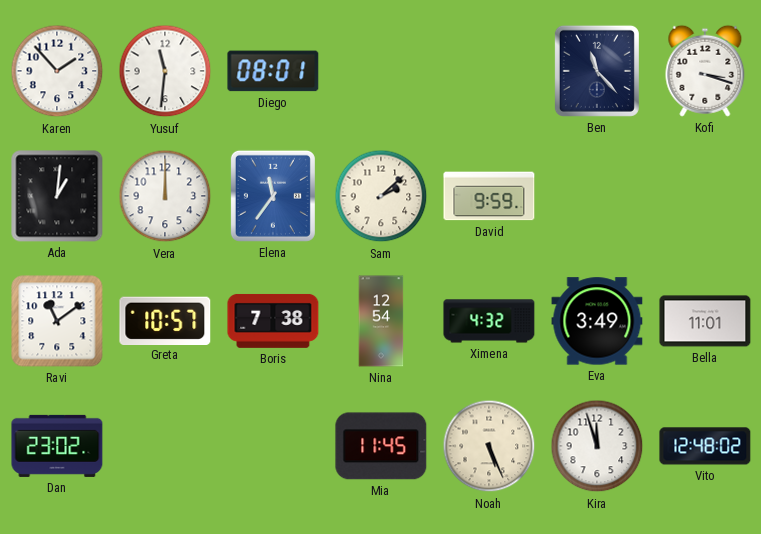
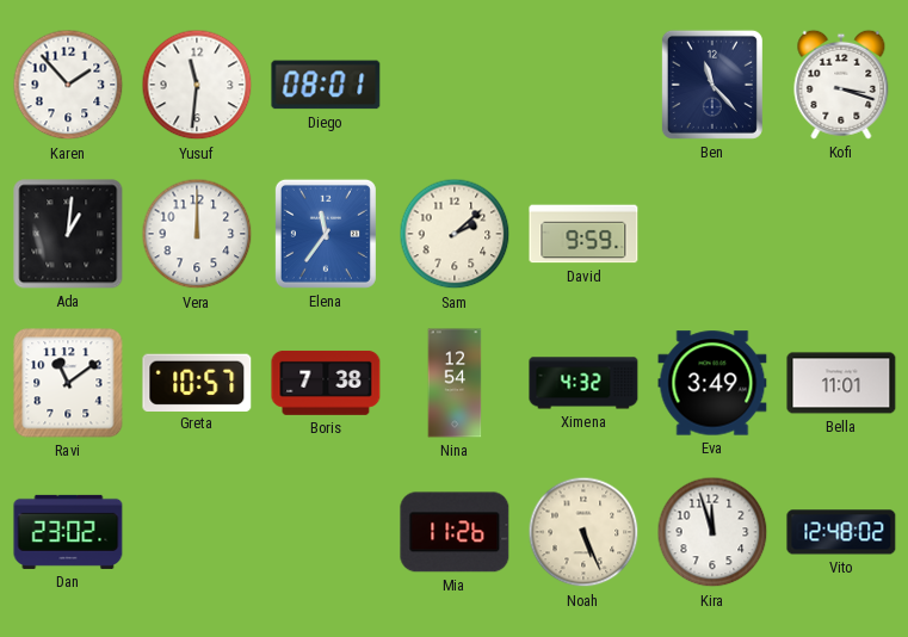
Mia: 11:45 -> 11:26 (455, 532)
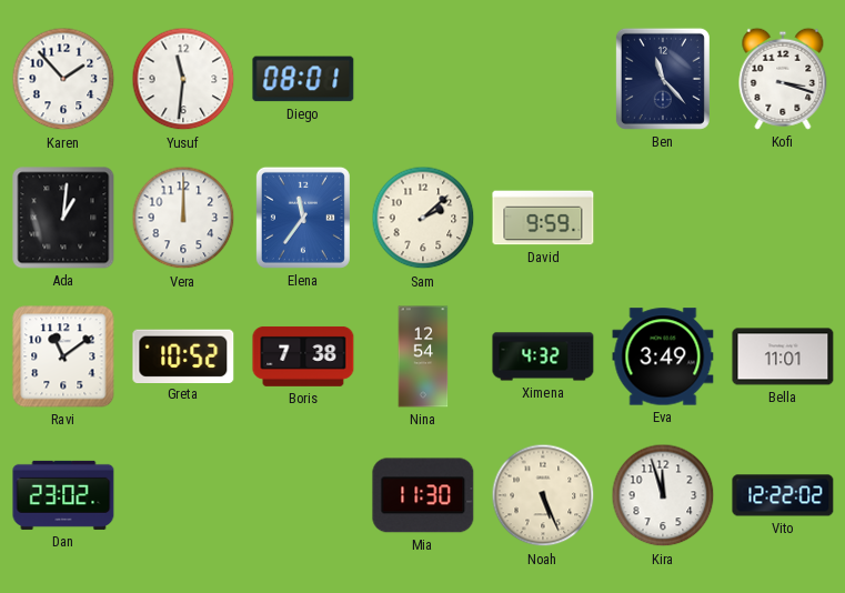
Greta: 10:57 -> 10:52 (183, 355)
Mia: 11:26 -> 11:30 (423, 495)
Vito: 12:48 -> 12:22 (783, 495)
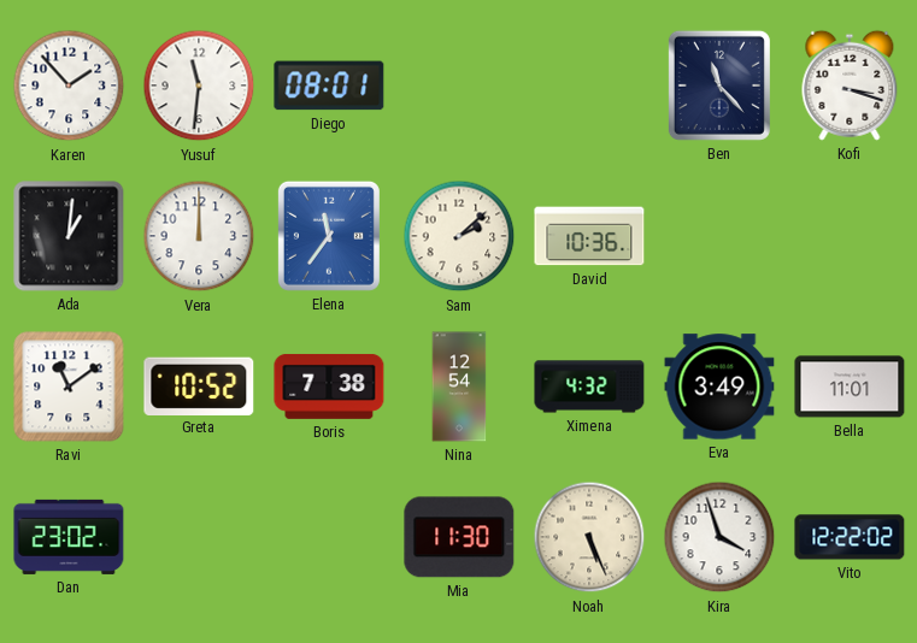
David: 9:59 -> 10:36 (589, 236)
Kira: 11:57 -> 3:57 (719, 537)
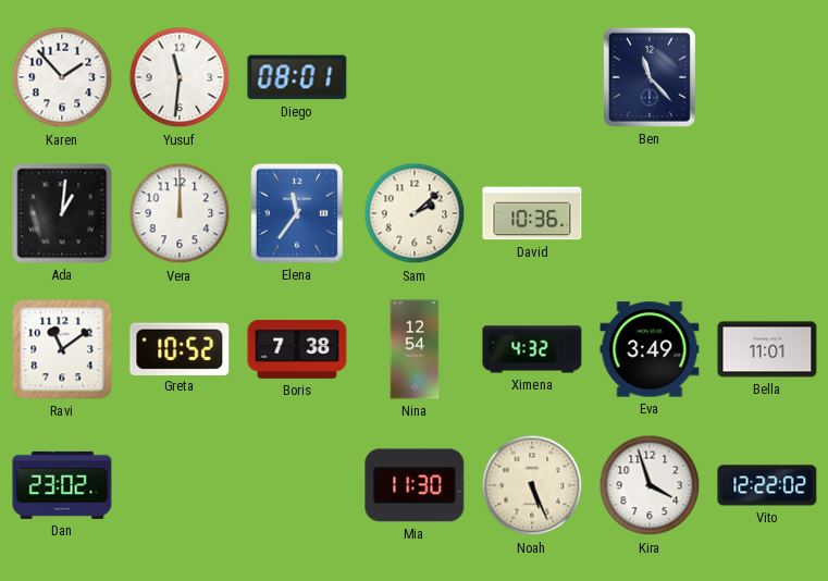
Kofi: 3:18 -> none (850, 85)
